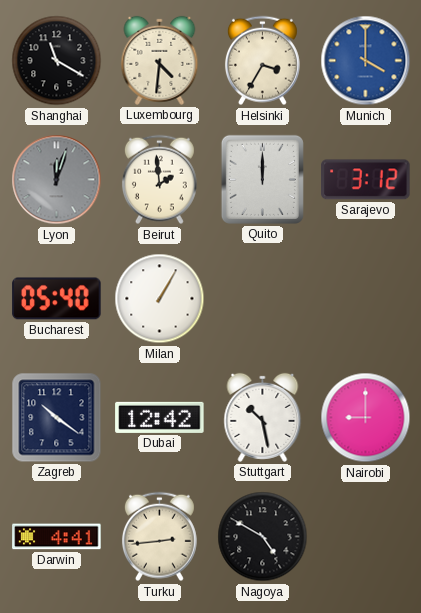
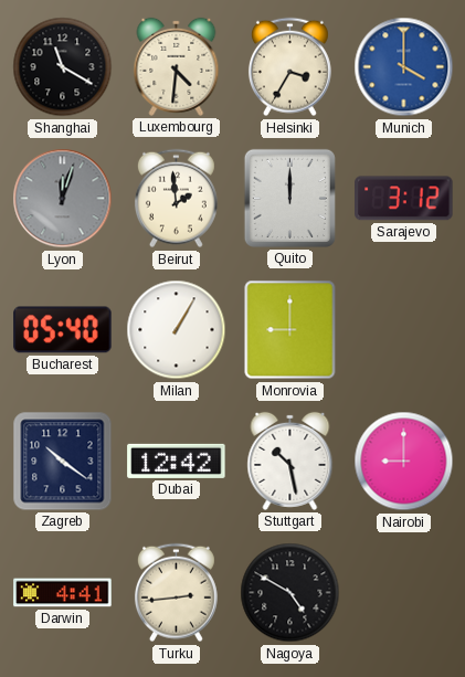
Monrovia: none -> 9:00 (290, 330)
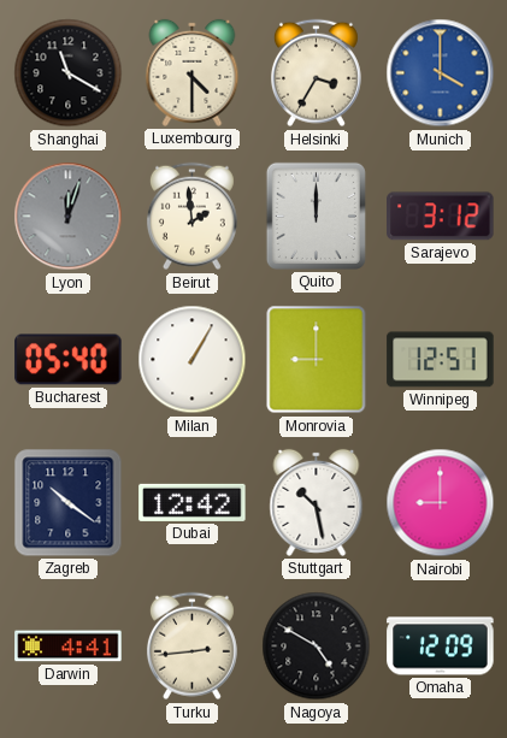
Luxembourg: 4:31 -> 4:30 (193, 72)
Winnipeg: none -> 12:51 (441, 360)
Omaha: none -> 12:09 (441, 647)
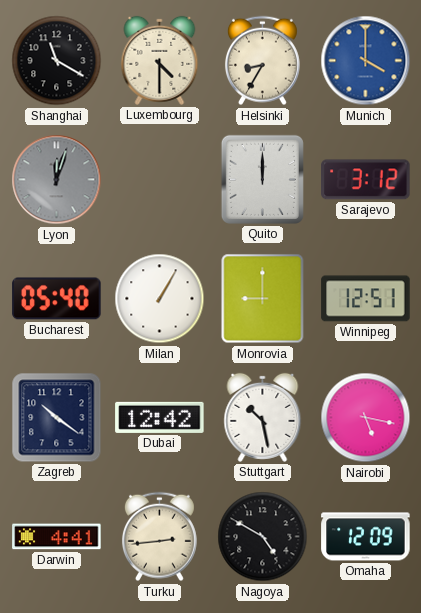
Helsinki: 3:35 -> 8:35 (262, 61)
Beirut: 1:59 -> none (191, 217)
Nairobi: 9:00 -> 5:17 (366, 418)
